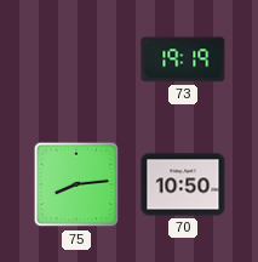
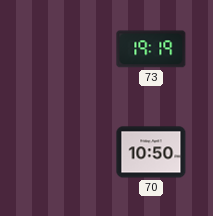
75: 8:14 -> none (76, 184)
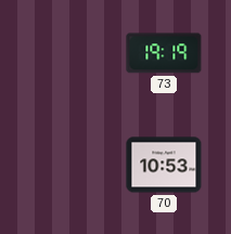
70: 10:50 -> 10:53 (164, 165)
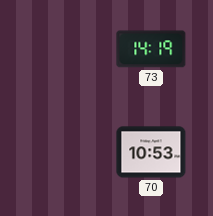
73: 19:19 -> 14:19 (151, 49)
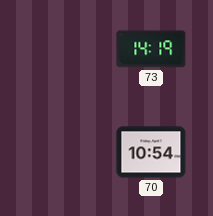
70: 10:53 -> 10:54 (151, 152)
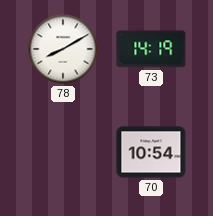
78: none -> 8:10 (63, 49)
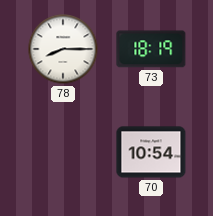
78: 8:10 -> 8:15 (63, 49)
73: 14:19 -> 18:19 (151, 49)
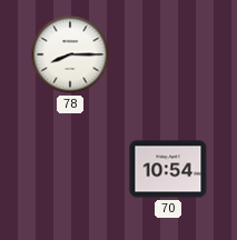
73: 18:19 -> none (151, 49)
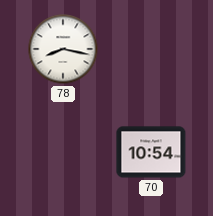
78: 8:15 -> 8:17 (63, 49)
